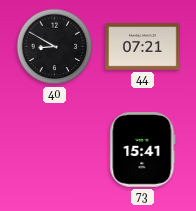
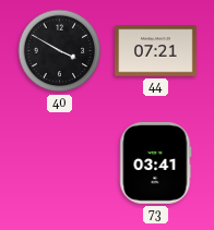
40: 8:50 -> 3:50 (60, 51)
73: 15:41 -> 03:41 (156, 164)
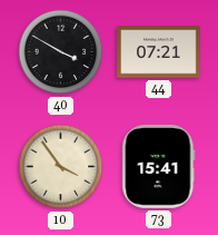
10: none -> 3:54 (61, 167)
73: 03:41 -> 15:41 (159, 167)
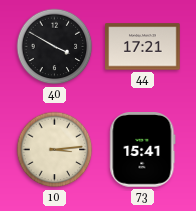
44: 07:21 -> 17:21 (143, 47)
10: 3:54 -> 3:14 (55, 150)
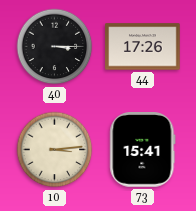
40: 3:50 -> 3:15 (55, 47)
44: 17:21 -> 17:26 (143, 47)
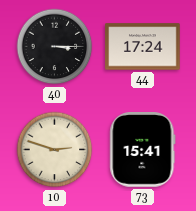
44: 17:26 -> 17:24 (143, 47)
10: 3:14 -> 2:48 (55, 150)
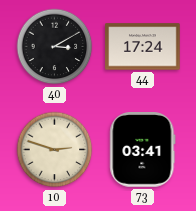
40: 3:15 -> 3:10 (55, 47)
73: 15:41 -> 03:41 (143, 150)
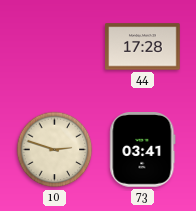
40: 3:10 -> none (55, 47)
44: 17:24 -> 17:28 (143, 47)
